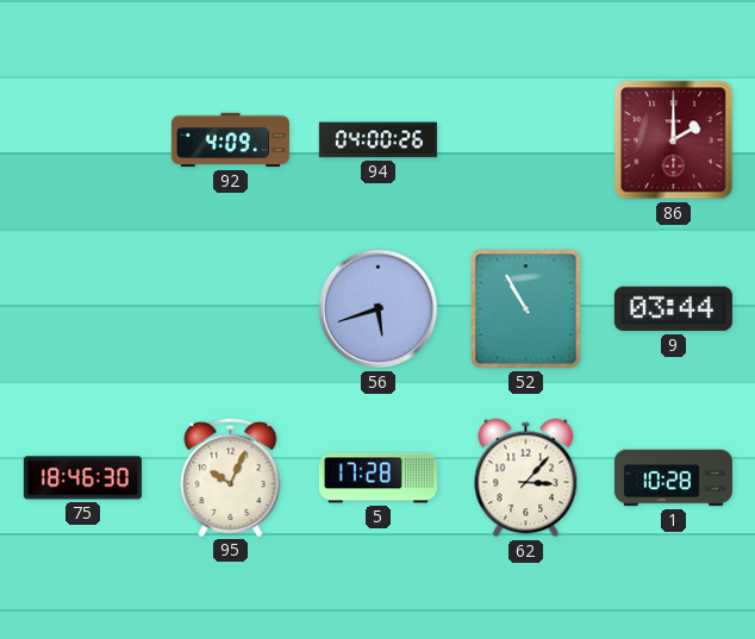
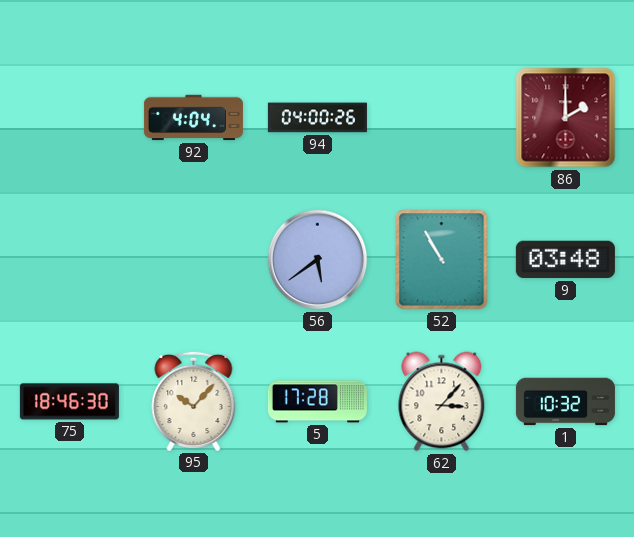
92: 4:09 -> 4:04 (193, 118)
56: 5:42 -> 5:39 (318, 260)
9: 03:44 -> 03:48 (565, 260)
95: 10:04 -> 10:07 (194, 401)
1: 10:28 -> 10:32 (565, 402)
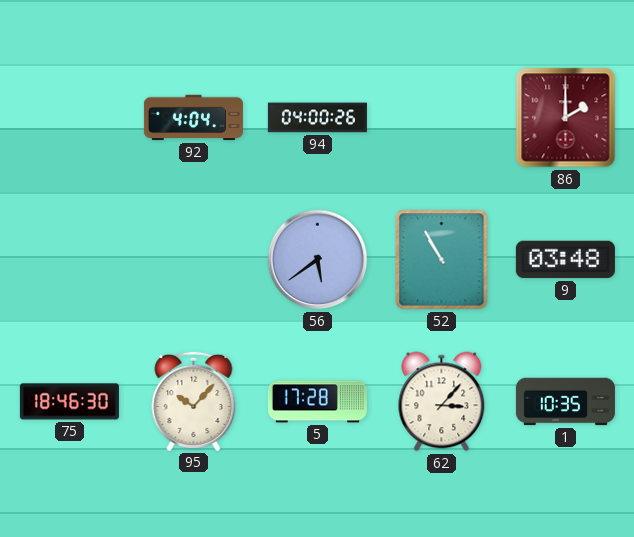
1: 10:32 -> 10:35 (565, 402)
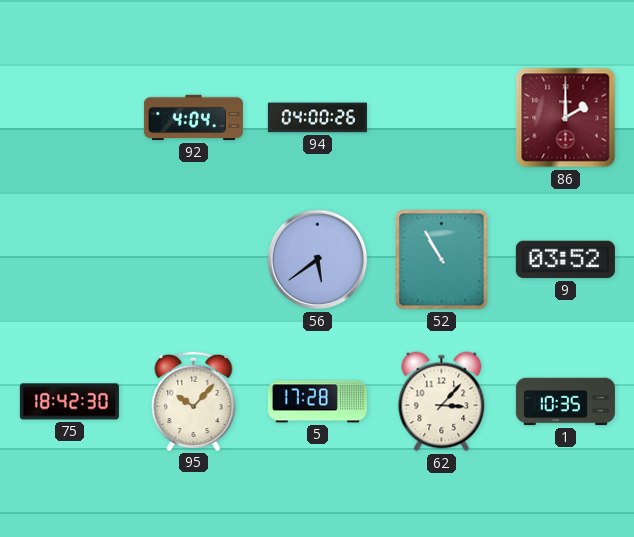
9: 03:48 -> 03:52 (565, 260)
75: 18:46 -> 18:42 (69, 402)
